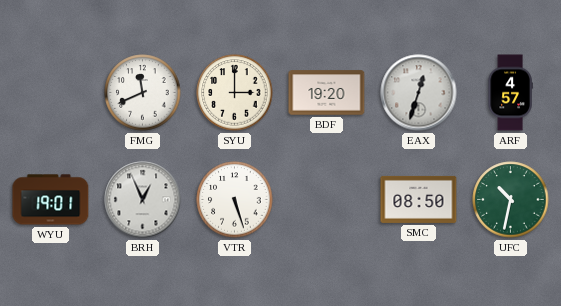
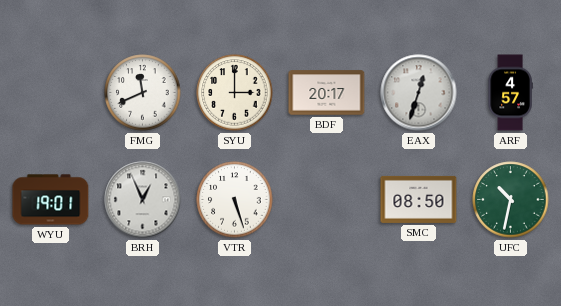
BDF: 19:20 -> 20:17 (327, 93)
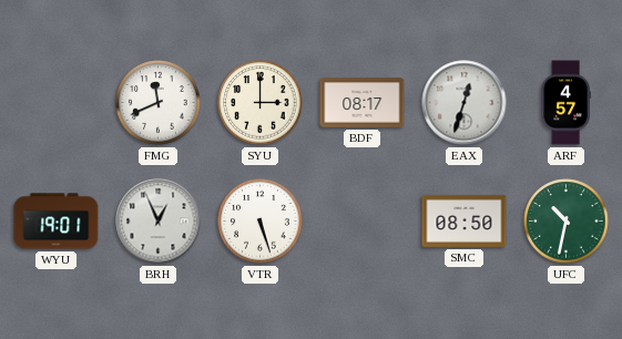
BDF: 20:17 -> 08:17 (363, 103)
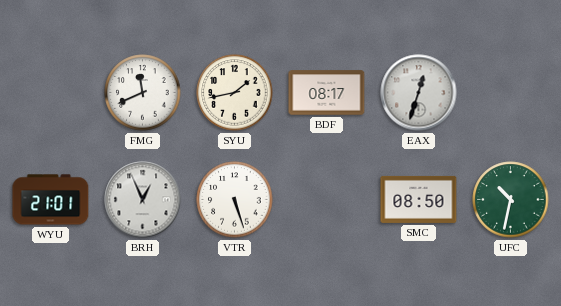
SYU: 3:00 -> 1:43 (235, 93)
ARF: 4:57 -> none (565, 103)
WYU: 19:01 -> 21:01 (51, 200)
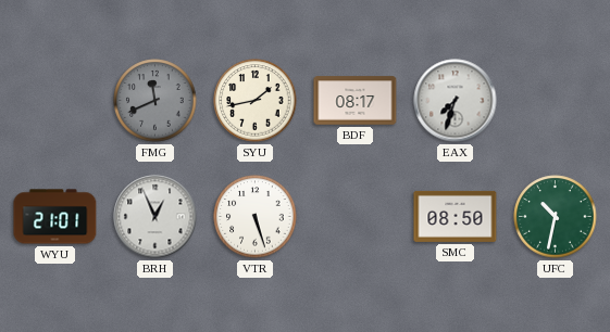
FMG dial: white -> grey (155, 101)
EAX: 12:33 -> 7:33 (456, 101)
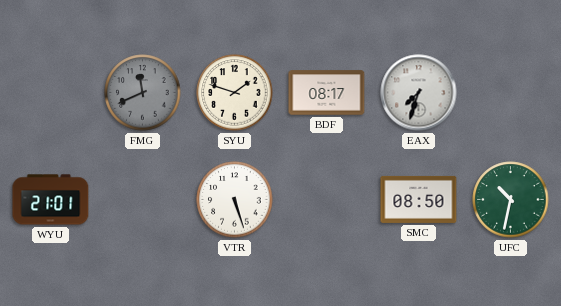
SYU: 1:43 -> 1:48 (235, 93)
BRH: 12:56 -> none (155, 217)
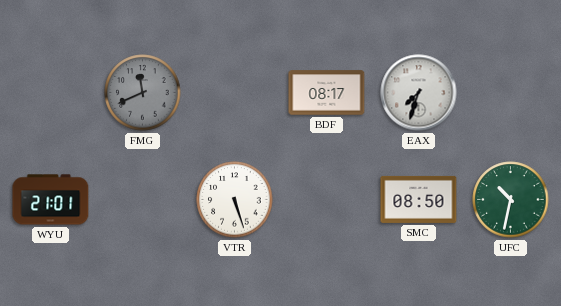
SYU: 1:48 -> none (235, 93)
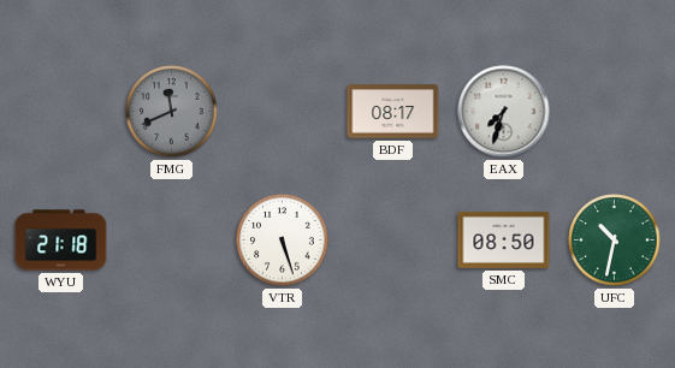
WYU: 21:01 -> 21:18 (61, 241)
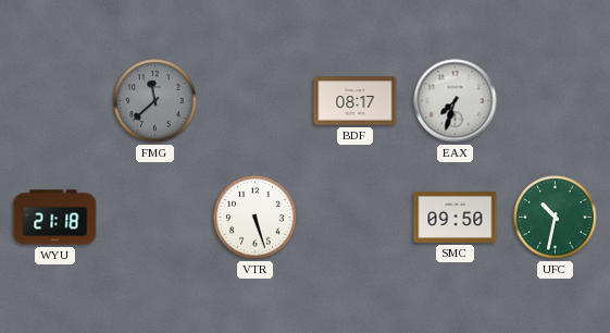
FMG: 11:41 -> 11:38 (155, 101)
SMC: 08:50 -> 09:50 (456, 217)
